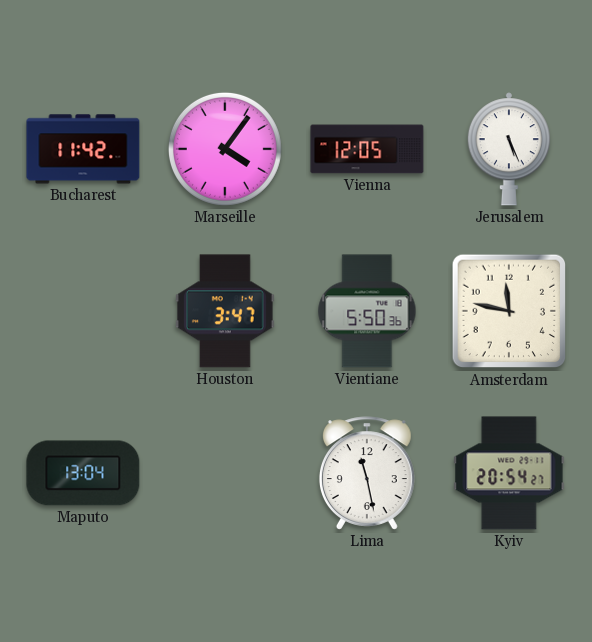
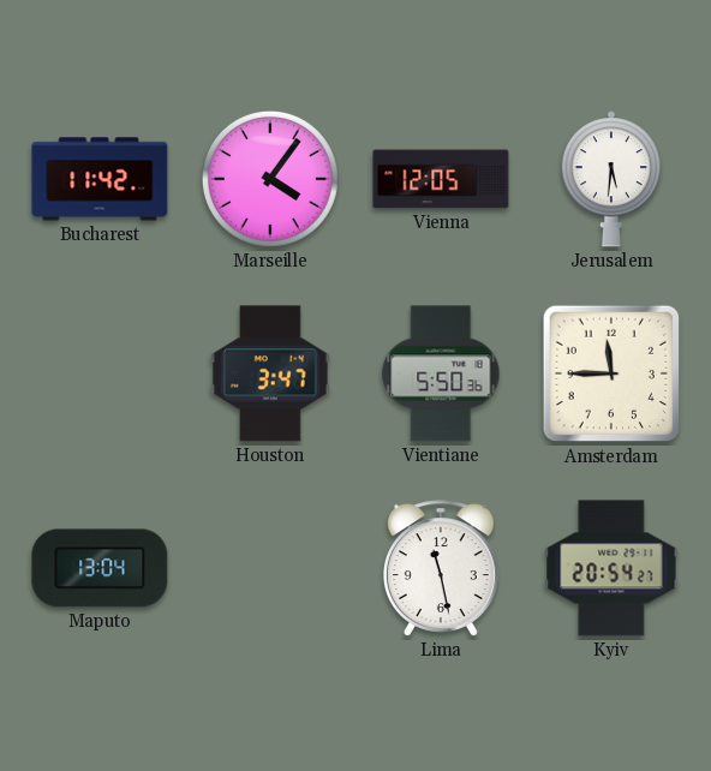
Jerusalem: 5:26 -> 5:31 (611, 179)
Amsterdam: 11:47 -> 11:45 (611, 373)
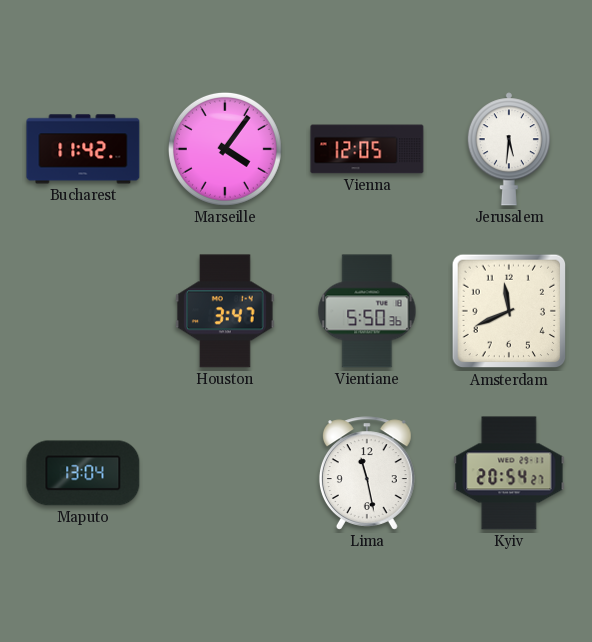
Amsterdam: 11:45 -> 11:41 (509, 311)
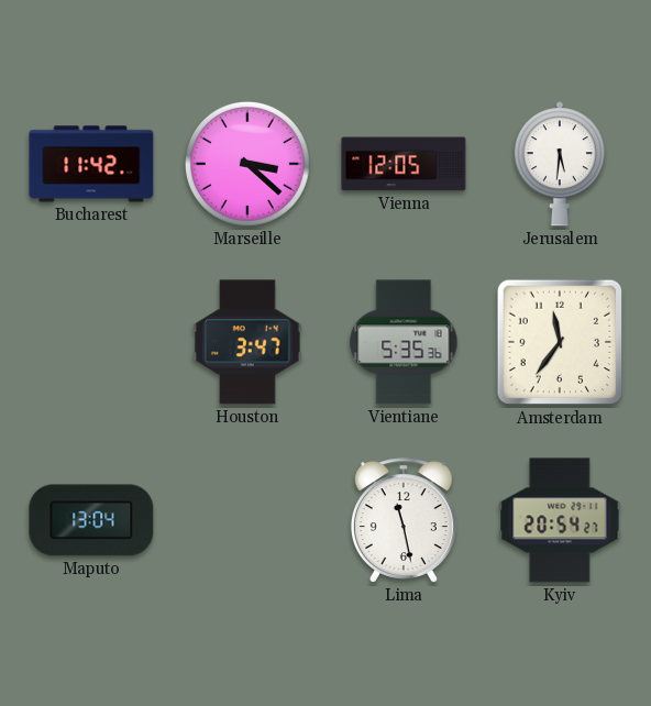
Marseille: 4:06 -> 3:22 (247, 164)
Vientiane: 5:50 -> 5:35 (404, 342)
Amsterdam: 11:41 -> 11:36 (560, 342)
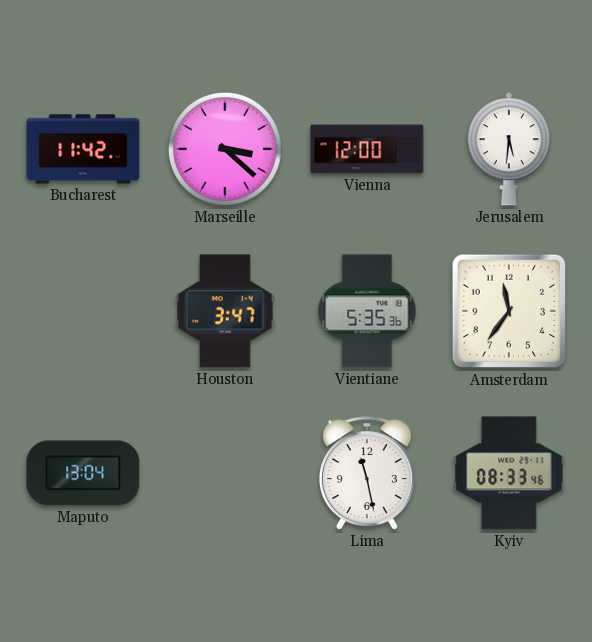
Vienna: 12:05 -> 12:00 (367, 149)
Kyiv: 20:54 -> 08:33 (509, 473)
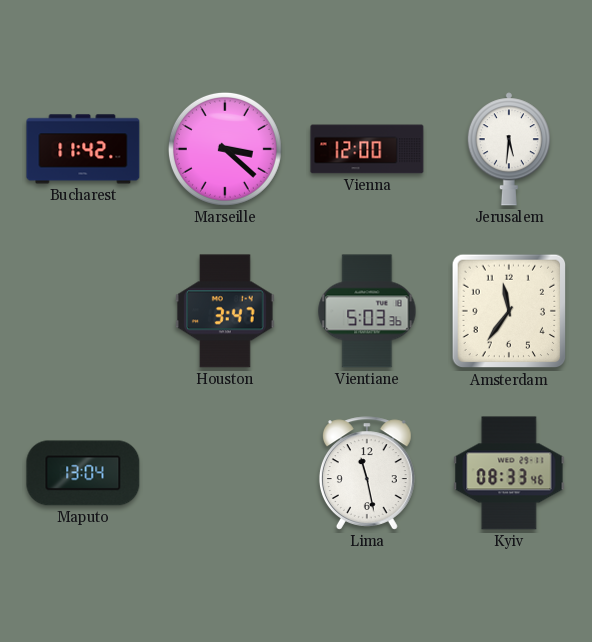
Vientiane: 5:35 -> 5:03 (367, 311)
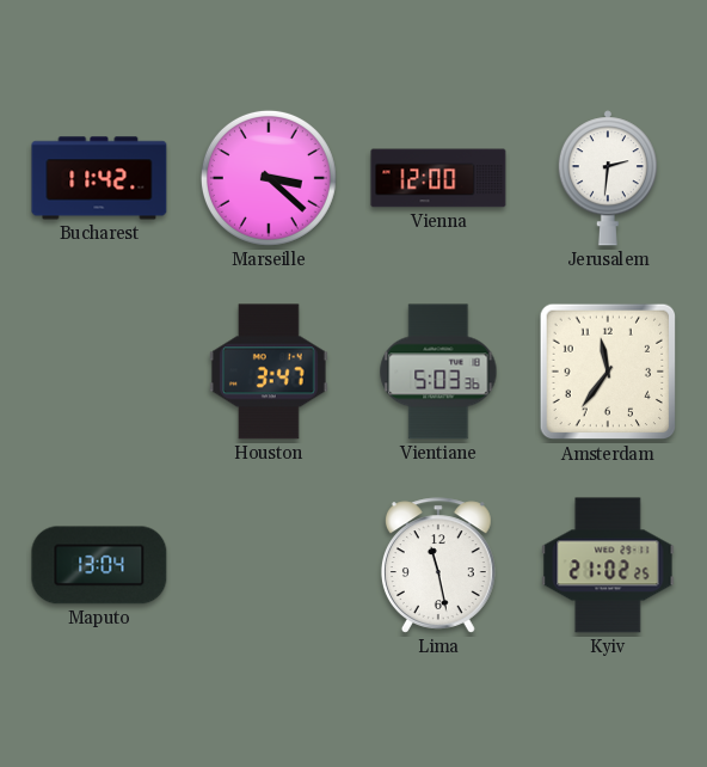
Jerusalem: 5:31 -> 2:31 (608, 178)
Kyiv: 08:33 -> 21:02 (608, 565)
